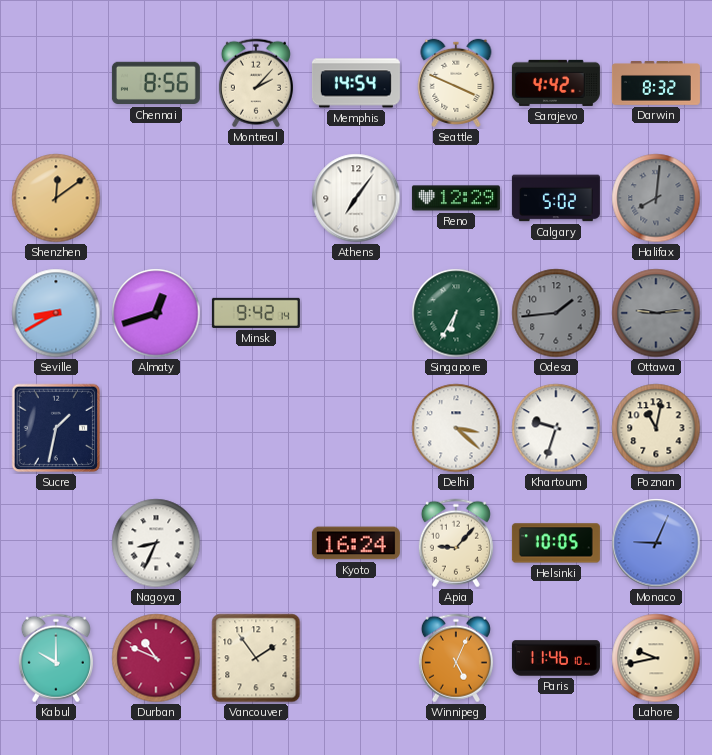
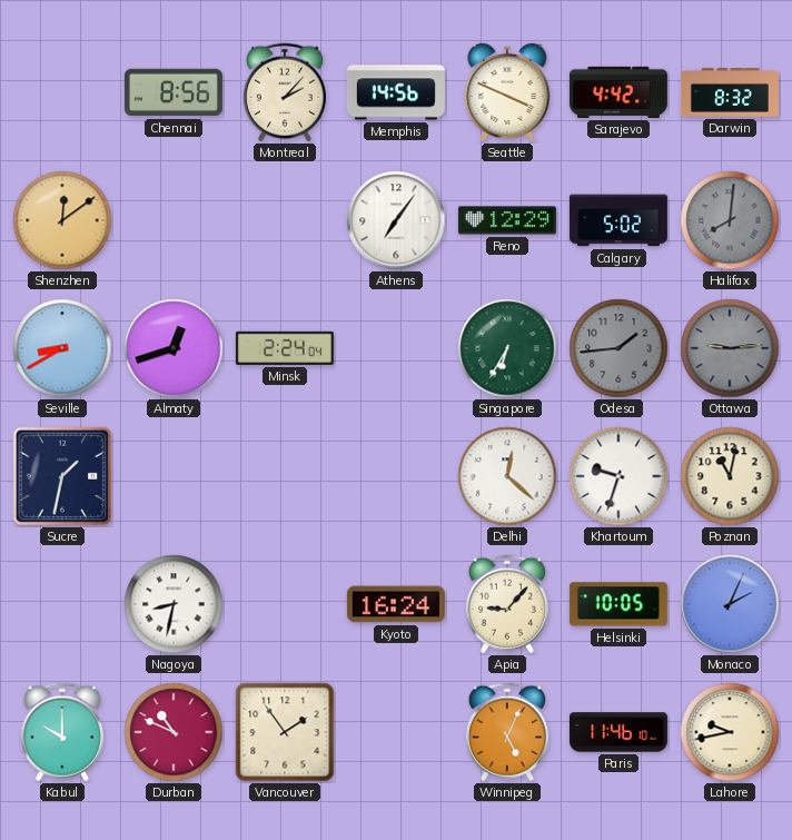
Memphis: 14:54 -> 14:56 (396, 92)
Minsk: 9:42 -> 2:24 (285, 348)
Delhi: 3:22 -> 12:22 (507, 476)
Nagoya: 8:34 -> 8:32 (174, 604)
Monaco: 9:04 -> 2:04 (730, 604)
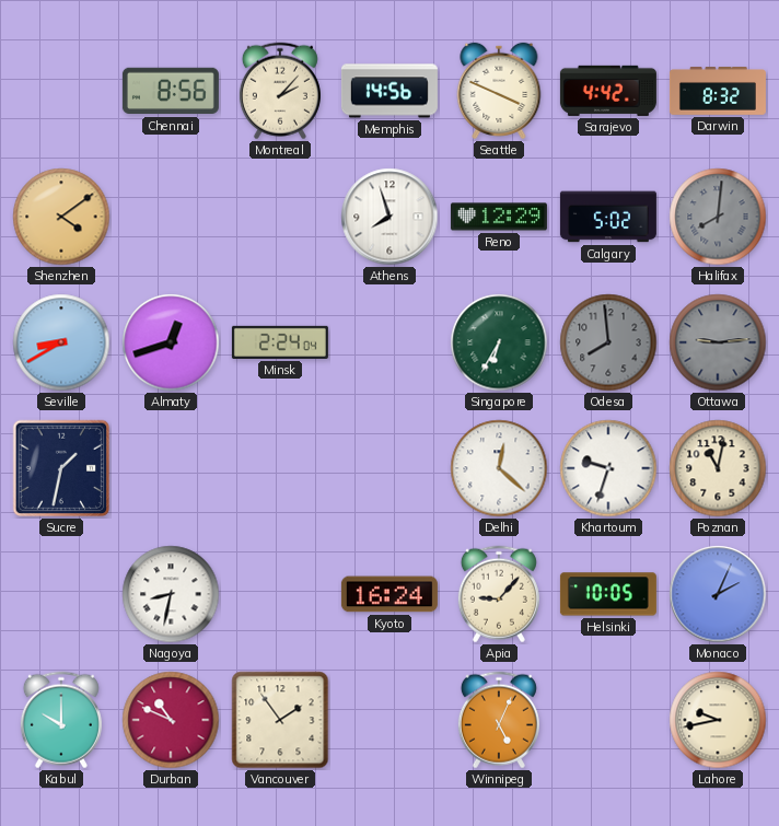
Shenzhen: 12:09 -> 4:09 (61, 217)
Athens: 7:06 -> 7:57 (389, 217)
Odesa: 1:44 -> 7:59 (608, 342)
Paris: 11:46 -> none (618, 732)
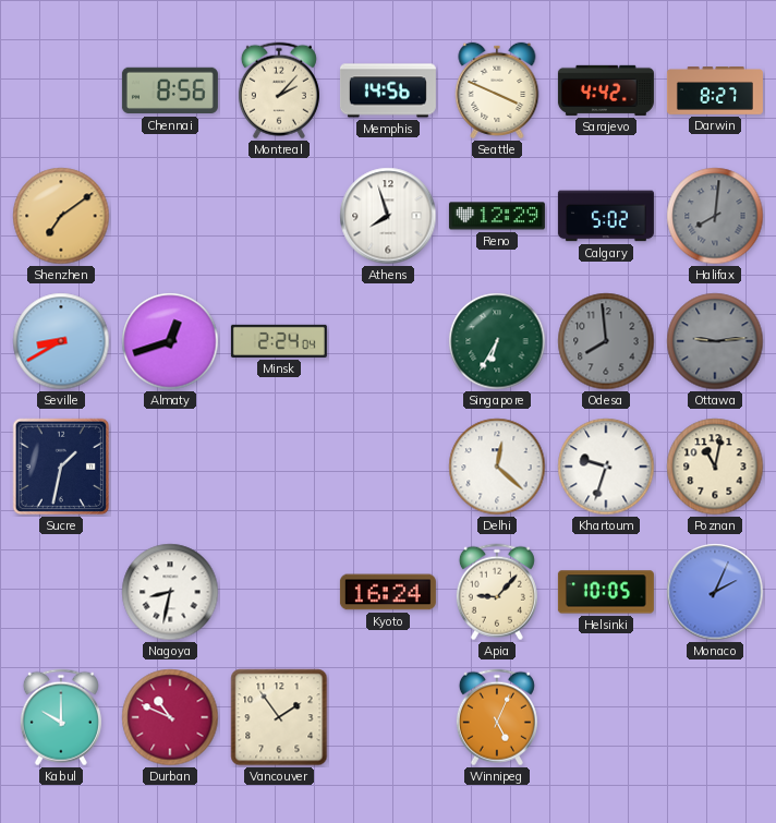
Darwin: 8:32 -> 8:27 (715, 92)
Shenzhen: 4:09 -> 7:09 (61, 216)
Lahore: 9:43 -> none (718, 720)
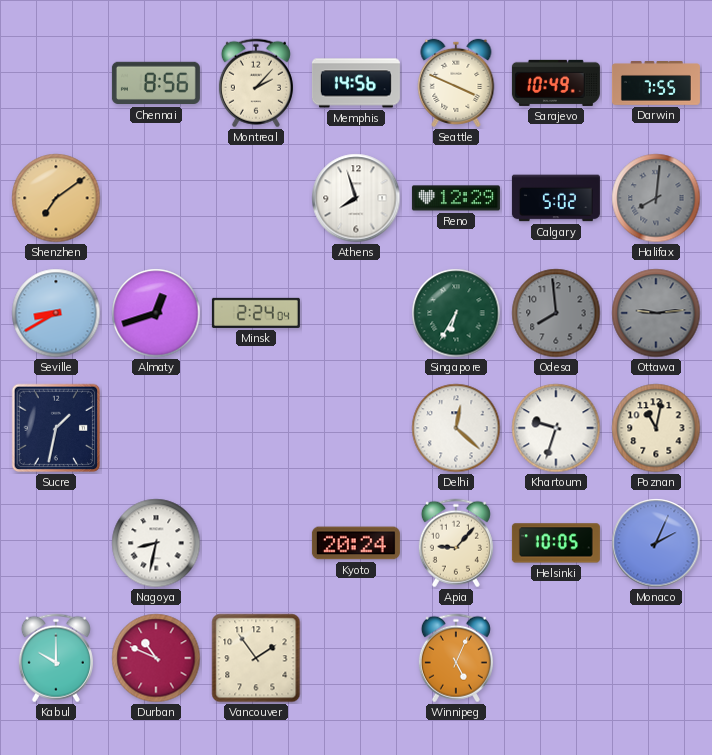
Sarajevo: 4:42 -> 10:49 (556, 83)
Darwin: 8:27 -> 7:55 (656, 84)
Kyoto: 16:24 -> 20:24 (356, 543)
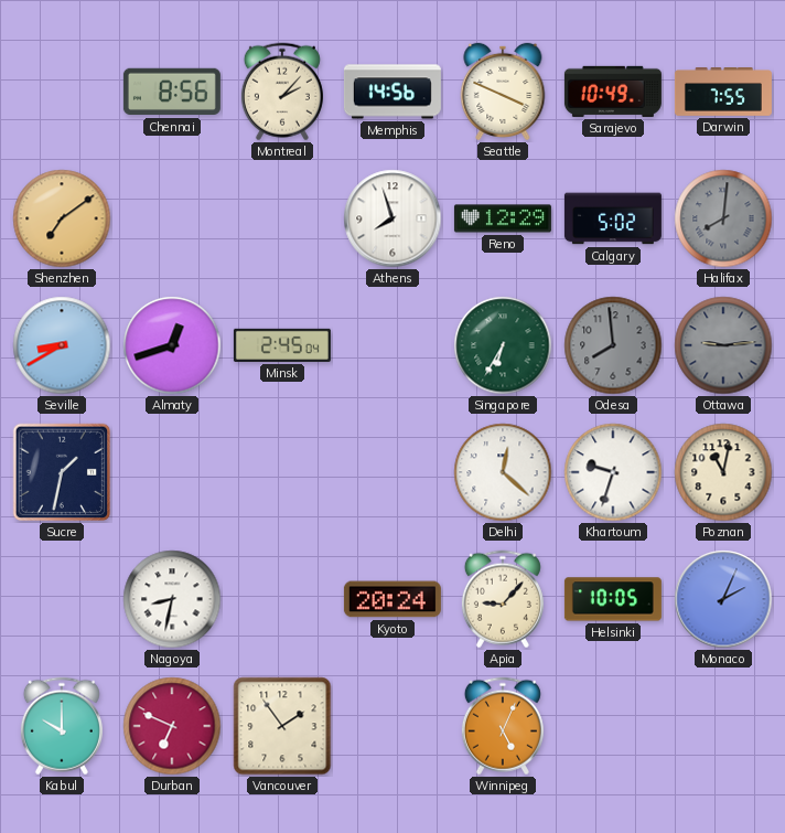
Minsk: 2:24 -> 2:45 (282, 345)
Durban: 10:49 -> 6:49 (172, 726)
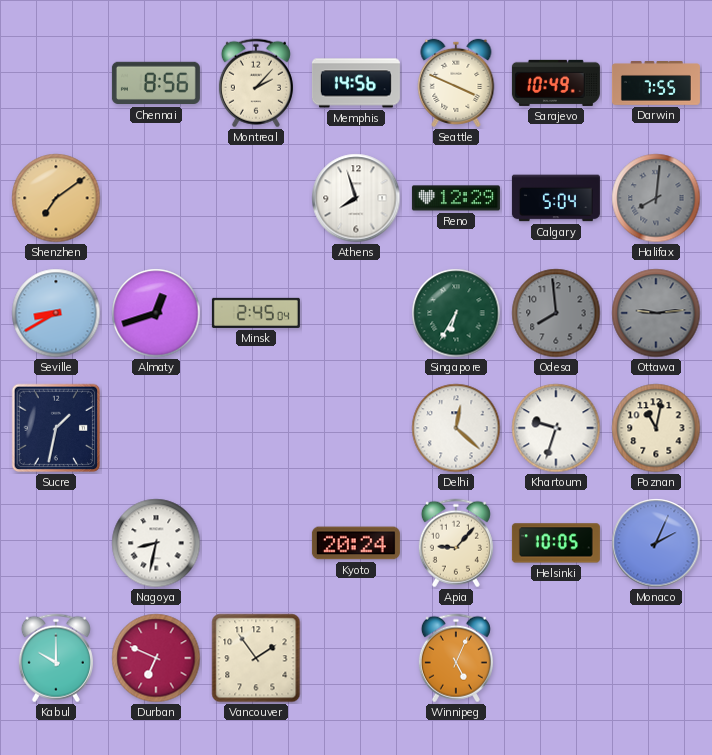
Calgary: 5:02 -> 5:04 (556, 198)
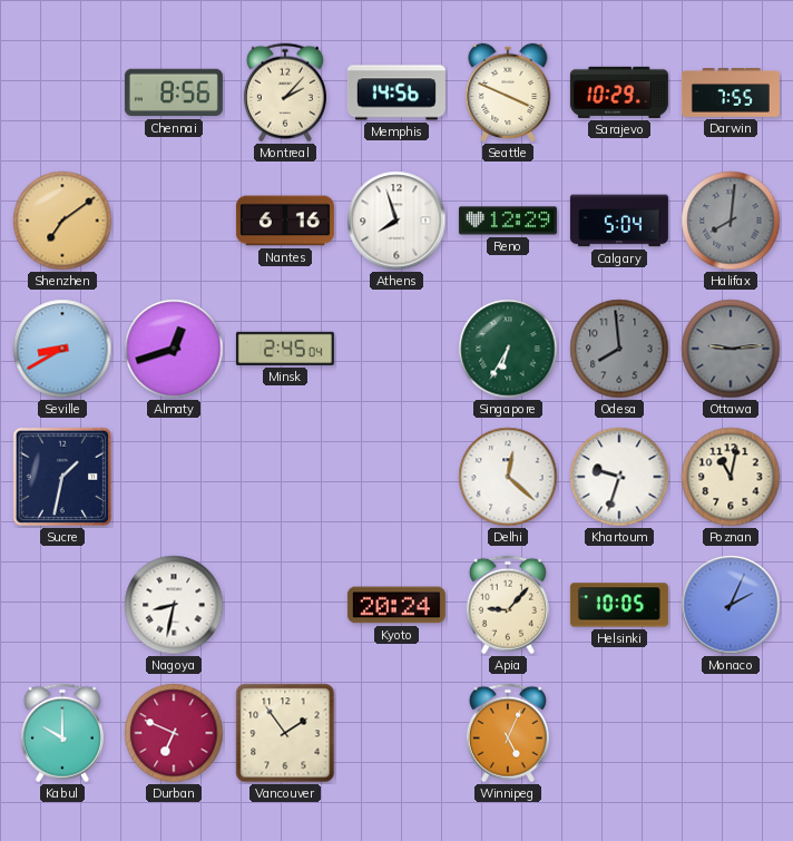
Sarajevo: 10:49 -> 10:29 (619, 92)
Nantes: none -> 6:16 (285, 221)
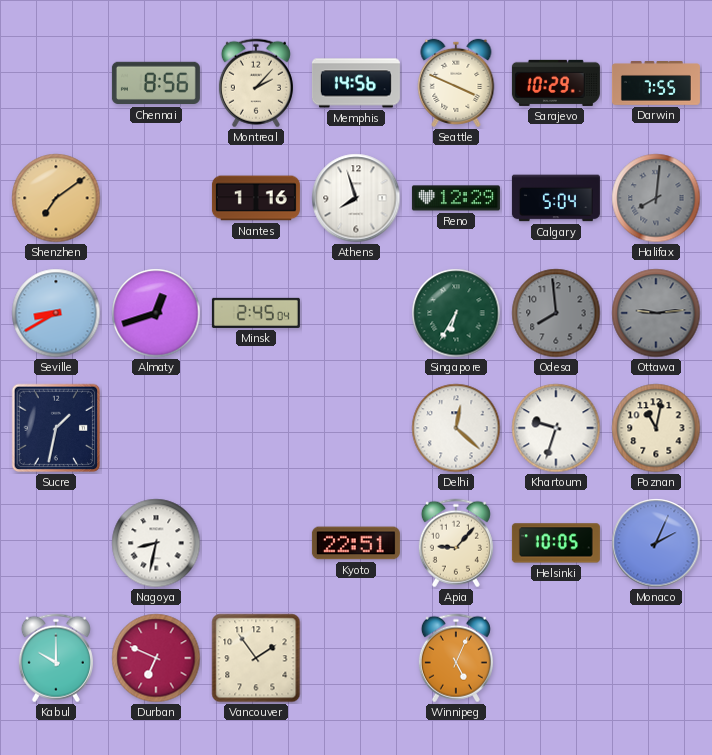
Nantes: 6:16 -> 1:16 (256, 198)
Kyoto: 20:24 -> 22:51 (356, 543)
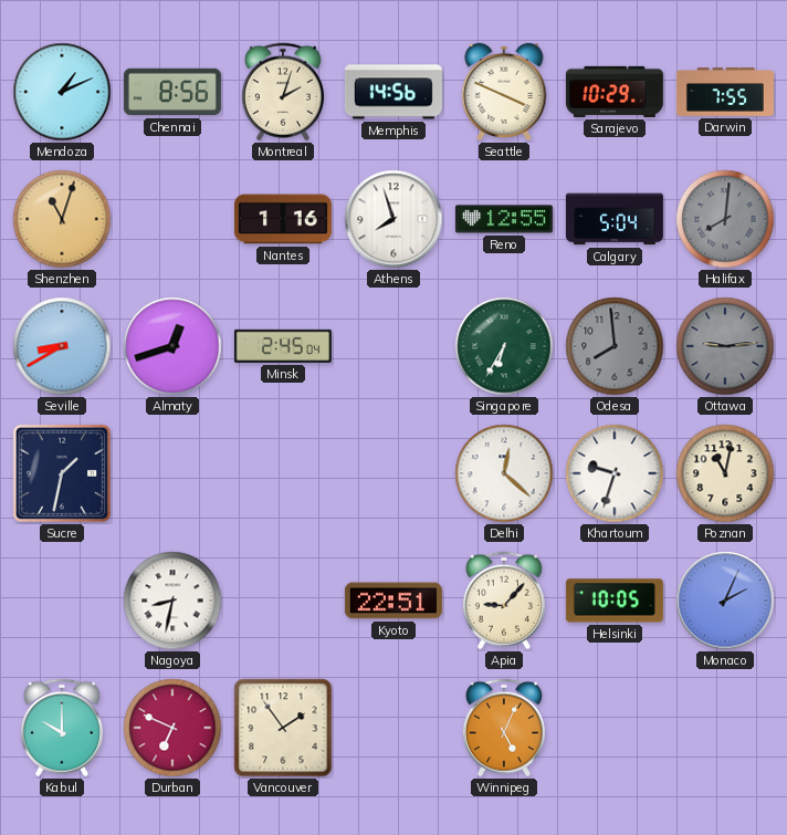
Mendoza: none -> 1:11 (62, 92)
Montreal: 2:07 -> 2:03 (283, 92)
Shenzhen: 7:09 -> 11:03 (62, 219)
Reno: 12:29 -> 12:55 (504, 219)
